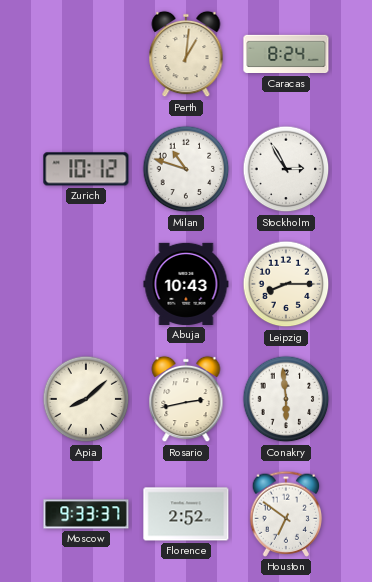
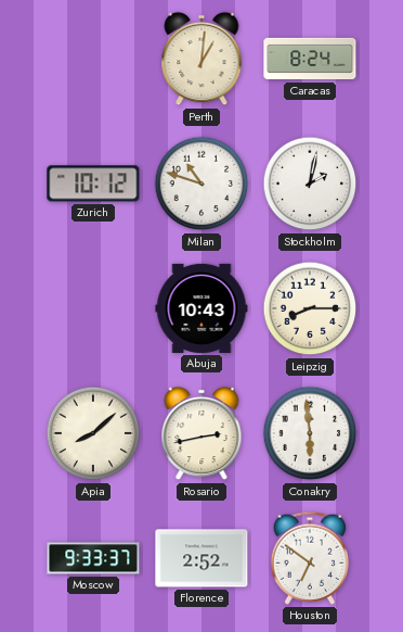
Stockholm: 2:55 -> 2:02 (310, 184)
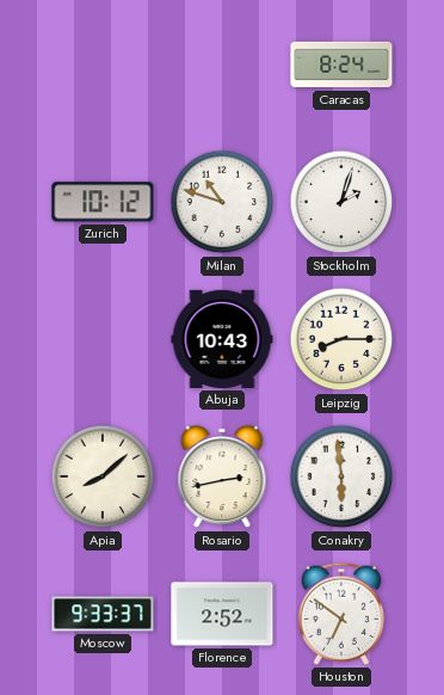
Perth: 1:01 -> none (201, 59)
Stockholm: 2:02 -> 2:03 (341, 202)
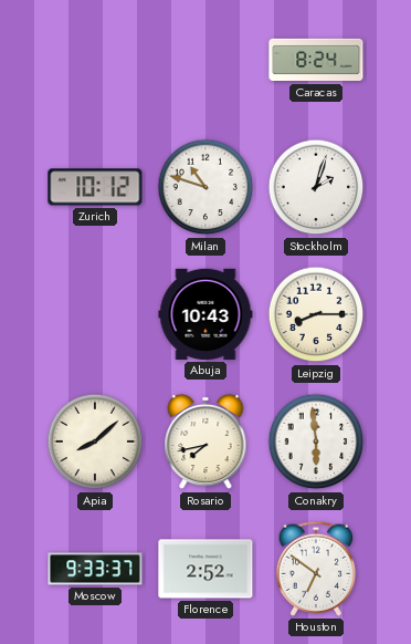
Rosario: 2:43 -> 7:43 (205, 442)
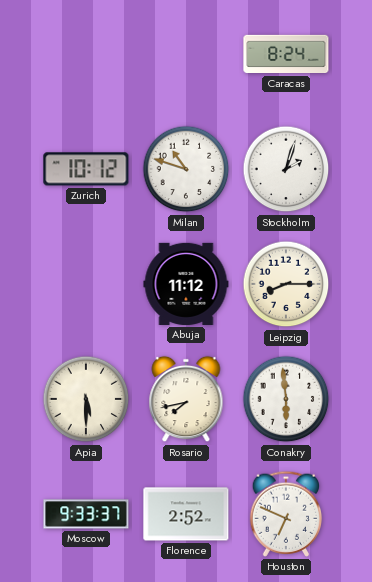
Abuja: 10:43 -> 11:12 (186, 284)
Apia: 8:08 -> 5:30 (86, 399)
Houston: 6:51 -> 6:49 (286, 514)
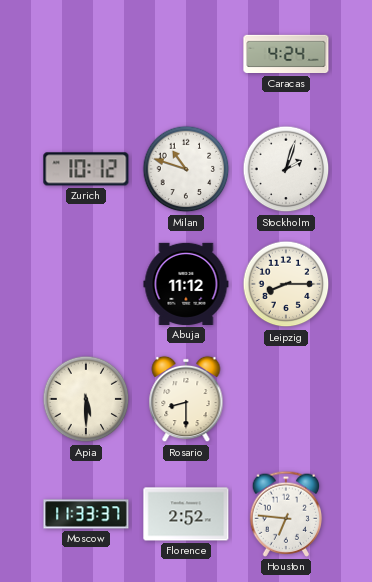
Caracas: 8:24 -> 4:24 (286, 54)
Rosario: 7:43 -> 8:30 (186, 399)
Conakry: 5:59 -> none (286, 399)
Moscow: 9:33 -> 11:33 (86, 514)
Houston: 6:49 -> 6:46 (286, 514)
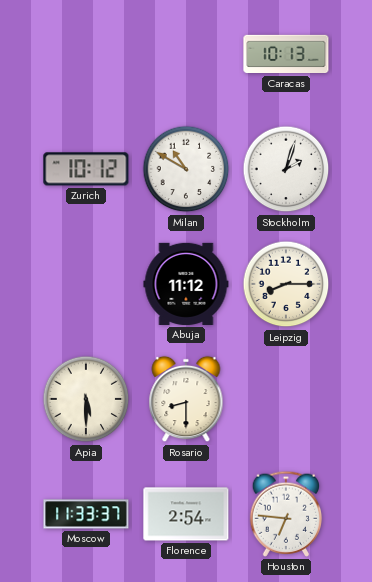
Caracas: 4:24 -> 10:13 (286, 54)
Milan: 10:48 -> 10:50 (186, 169)
Florence: 2:52 -> 2:54 (186, 514)
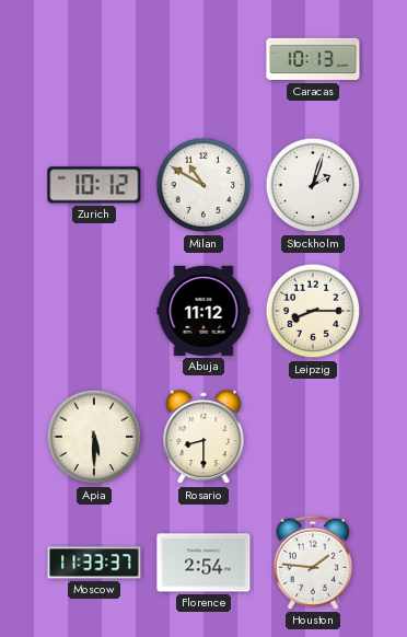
Houston: 6:46 -> 1:46 (313, 563)
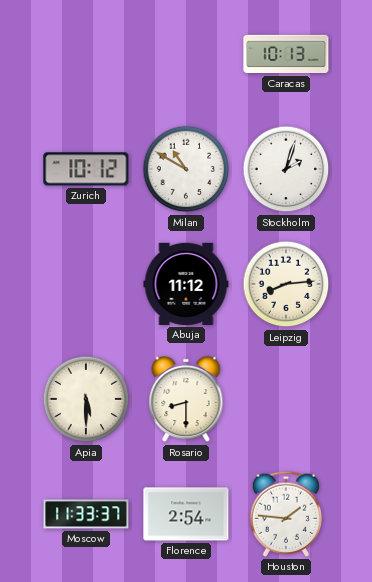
Leipzig: 8:15 -> 8:14 (286, 284)
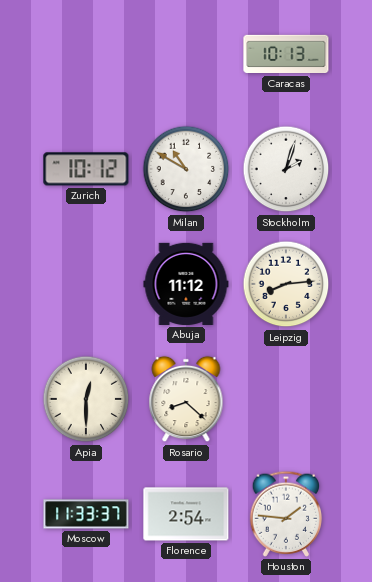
Apia: 5:30 -> 12:30 (86, 399)
Rosario: 8:30 -> 8:22 (186, 399)
